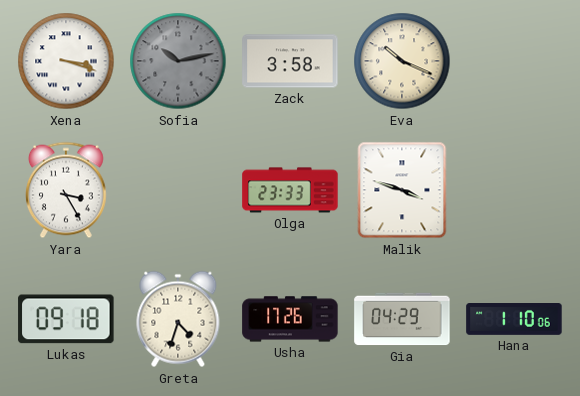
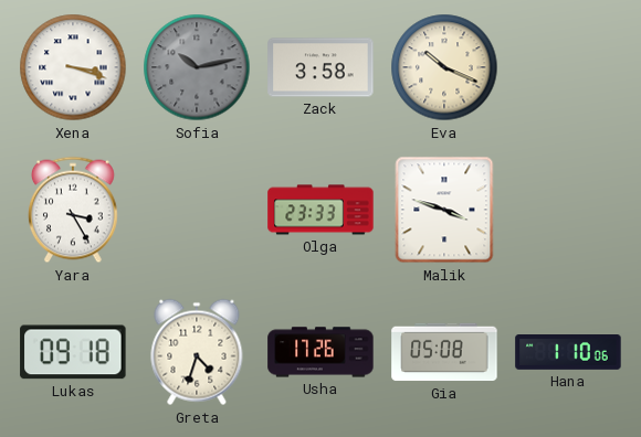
Gia: 04:29 -> 05:08 (444, 352)
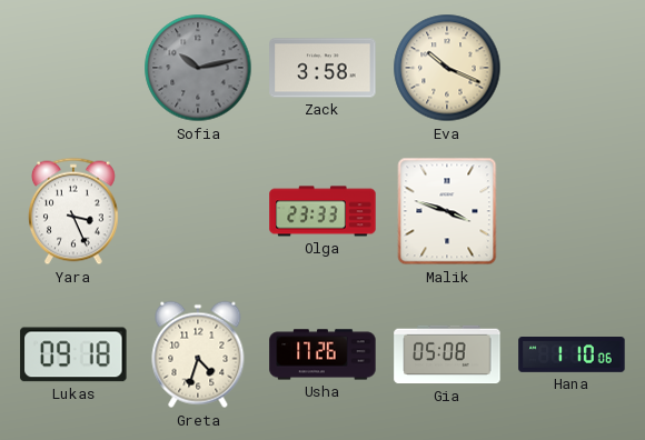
Xena: 3:18 -> none (73, 67)
Yara: 3:25 -> 3:26 (75, 211)
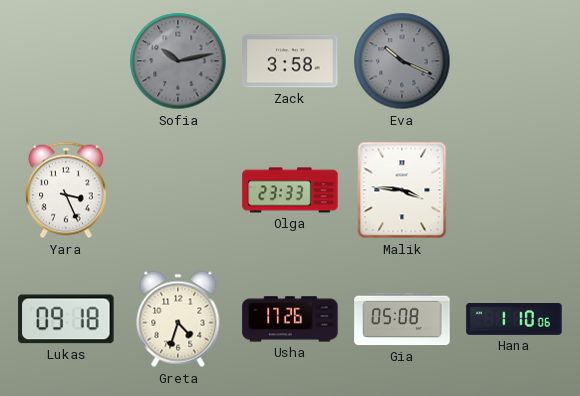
Eva dial: cream -> grey (402, 61)
Malik: 3:48 -> 3:46 (402, 190)
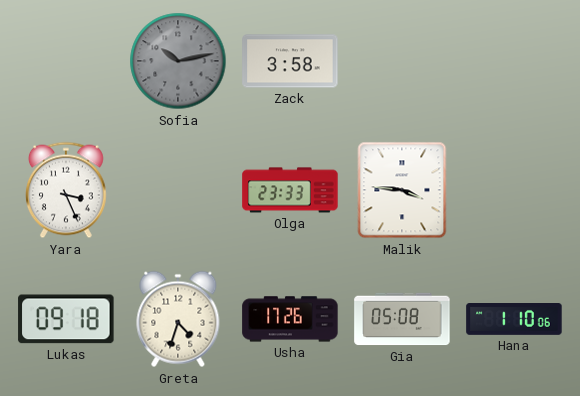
Eva: 10:19 -> none (402, 61)
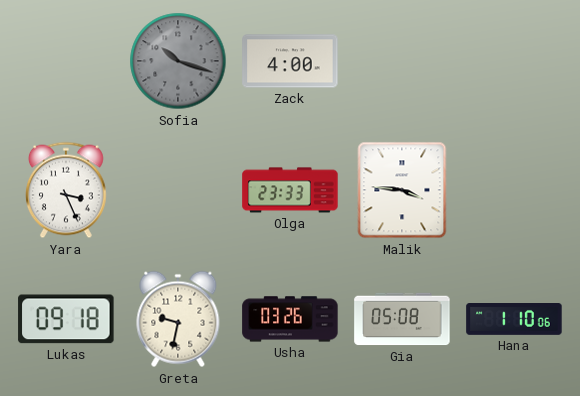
Sofia: 10:13 -> 10:18 (178, 61)
Zack: 3:58 -> 4:00 (290, 61)
Greta: 4:33 -> 9:32 (178, 319)
Usha: 17:26 -> 03:26 (290, 319)
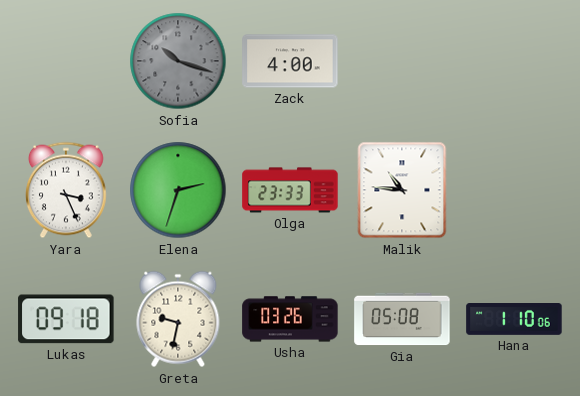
Elena: none -> 2:33 (178, 190)
Malik: 3:46 -> 10:46 (402, 190)
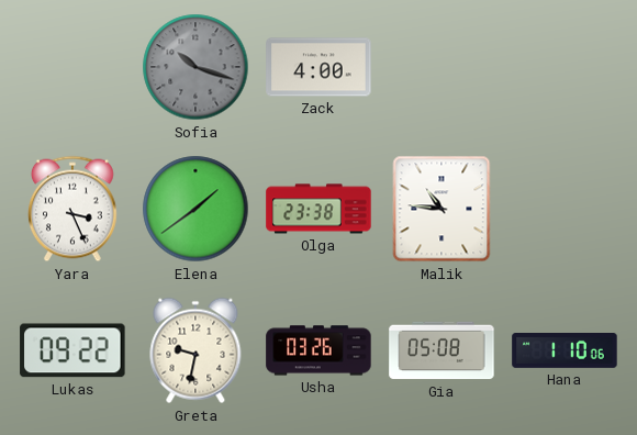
Elena: 2:33 -> 1:39 (195, 209)
Olga: 23:33 -> 23:38 (318, 209)
Lukas: 09:18 -> 09:22 (72, 350)
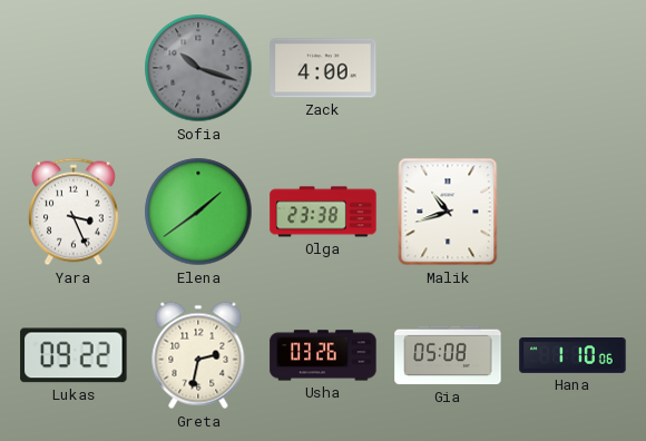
Malik: 10:46 -> 10:42 (448, 212)
Greta: 9:32 -> 2:32 (198, 355)
